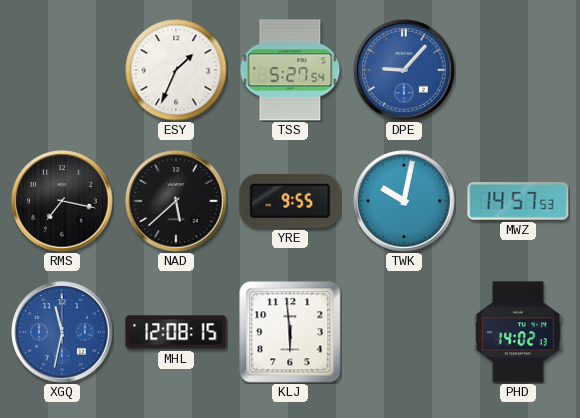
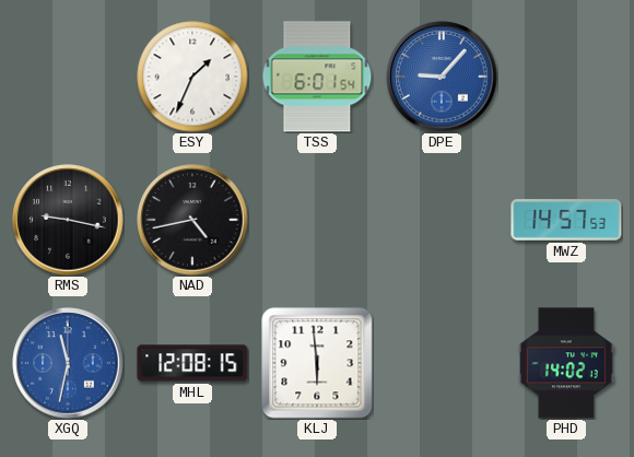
TSS: 5:27 -> 6:01 (317, 77)
RMS: 7:17 -> 9:17 (68, 220)
NAD: 5:38 -> 4:43 (192, 220)
YRE: 9:55 -> none (290, 201)
TWK: 10:02 -> none (404, 201)
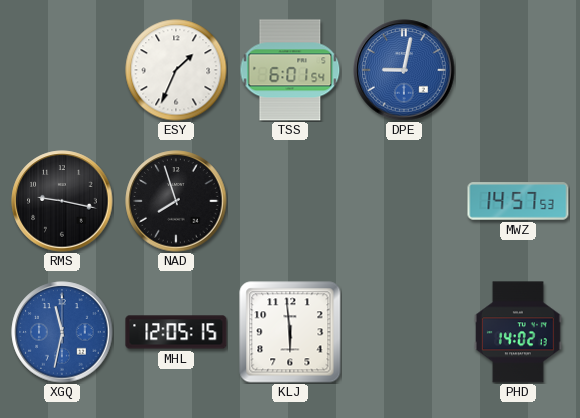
DPE: 9:07 -> 9:02 (404, 70)
NAD: 4:43 -> 7:57 (176, 201)
MHL: 12:08 -> 12:05 (176, 332)
